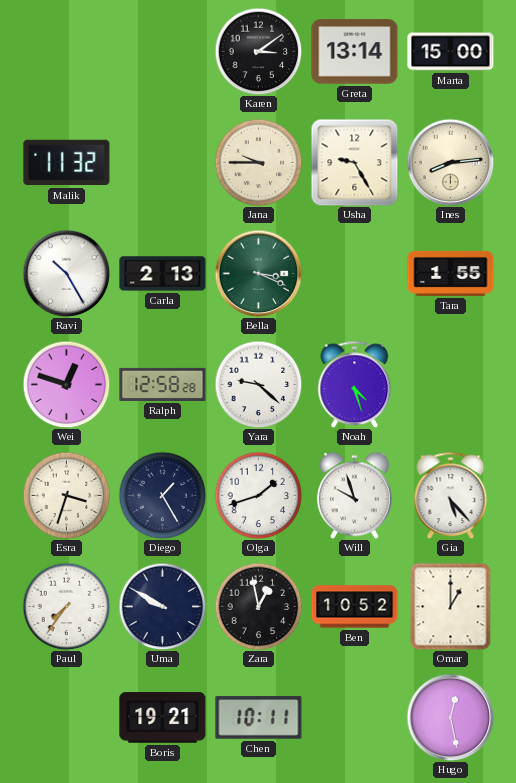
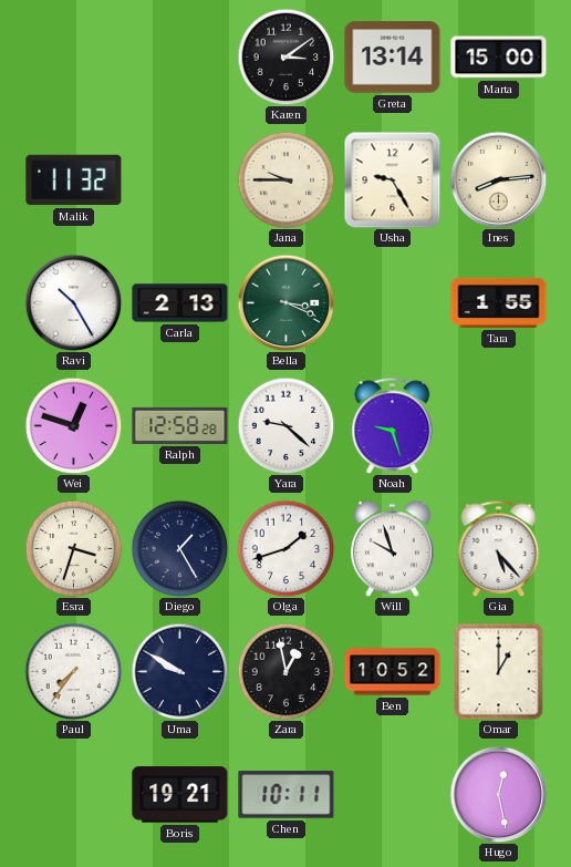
Noah: 4:27 -> 9:27 (393, 425)
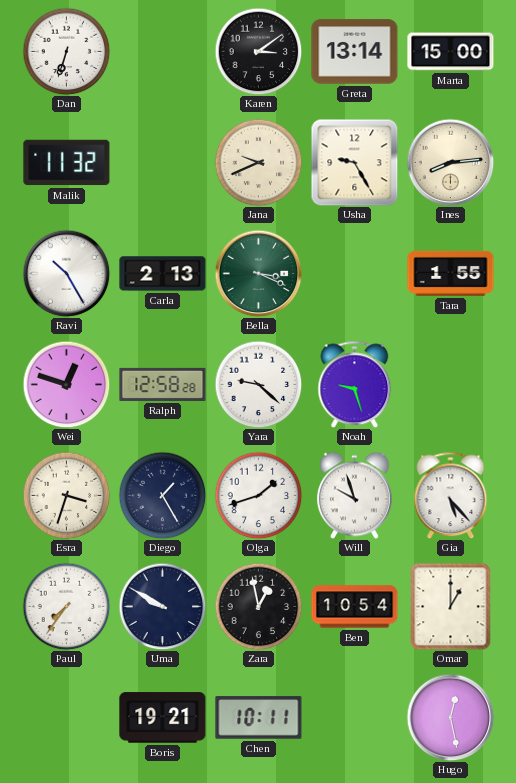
Dan: none -> 6:33 (66, 51)
Jana: 9:45 -> 9:41 (258, 162)
Ben: 10:52 -> 10:54 (355, 607)
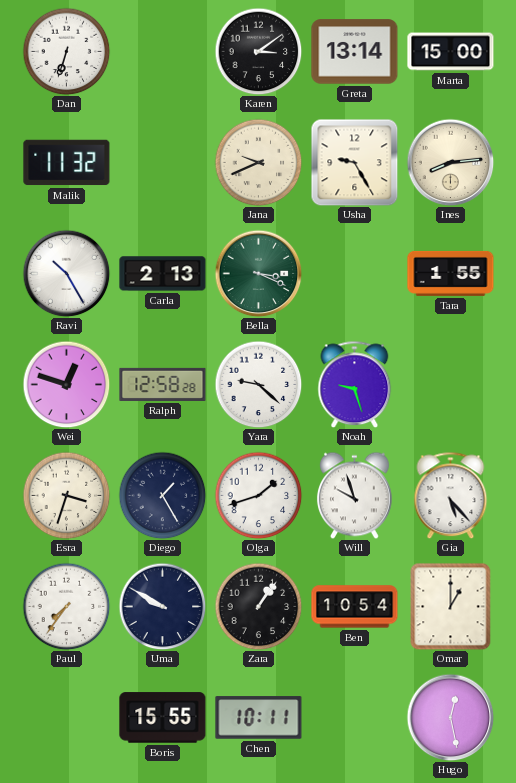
Zara: 12:58 -> 1:06 (258, 606)
Boris: 19:21 -> 15:55 (163, 718)
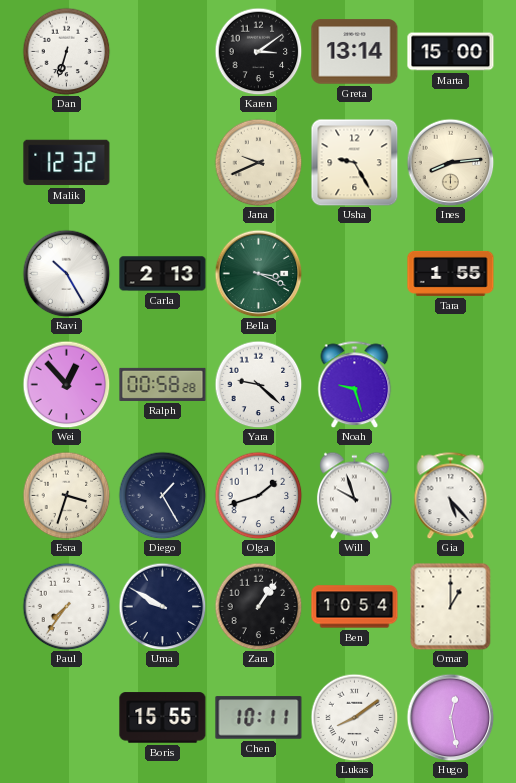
Malik: 11:32 -> 12:32 (67, 163)
Wei: 12:48 -> 12:53 (66, 384)
Ralph: 12:58 -> 00:58 (163, 384)
Lukas: none -> 8:09 (354, 717)
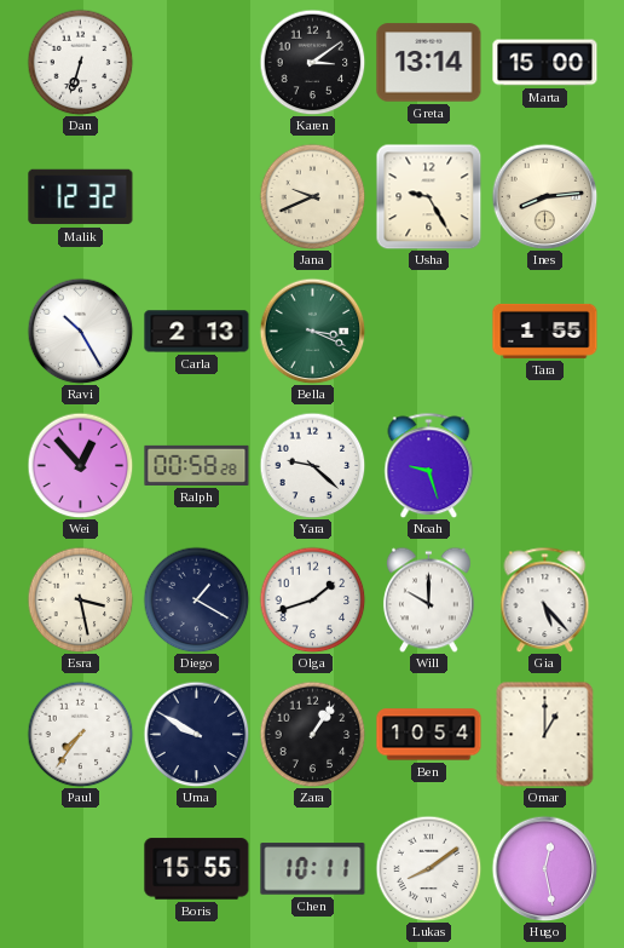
Esra: 3:33 -> 3:28 (80, 599)
Diego: 1:25 -> 1:20 (196, 599)
Will: 9:57 -> 10:00 (428, 599)
